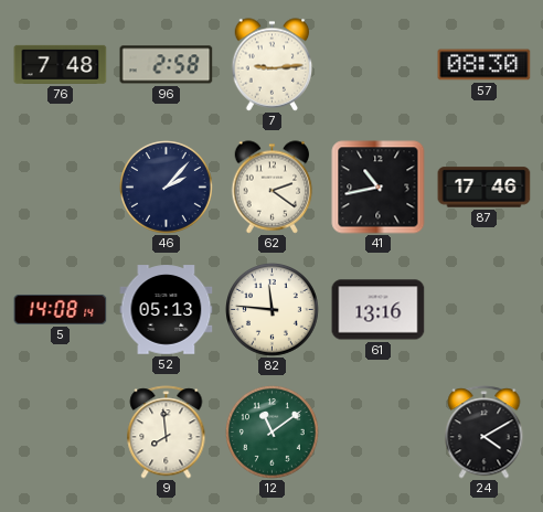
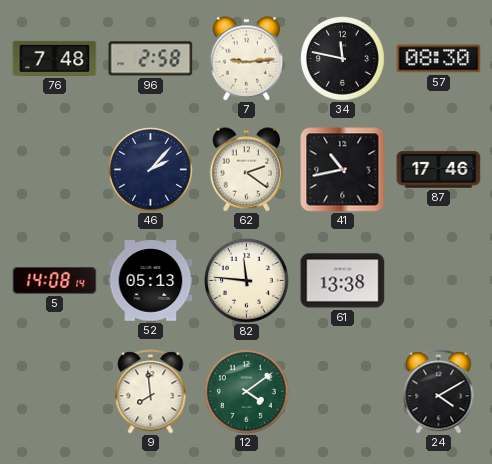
34: none -> 11:47 (343, 59)
61: 13:16 -> 13:38 (343, 281)
12: 11:09 -> 4:09 (247, 392)
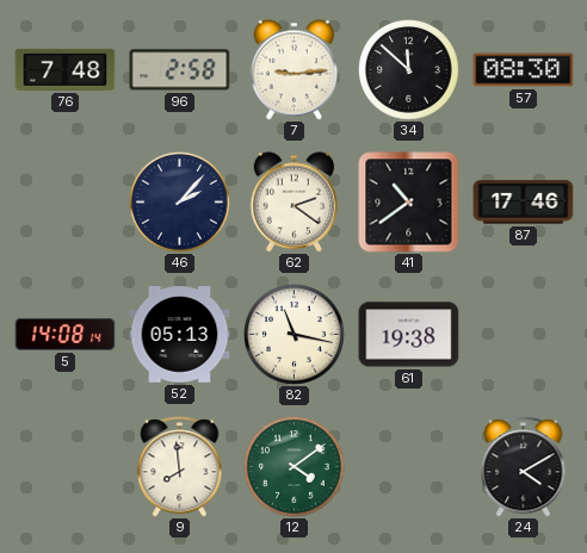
34: 11:47 -> 11:52 (409, 70)
41: 10:43 -> 10:39 (409, 203)
82: 11:46 -> 11:17 (295, 335)
61: 13:38 -> 19:38 (409, 335)
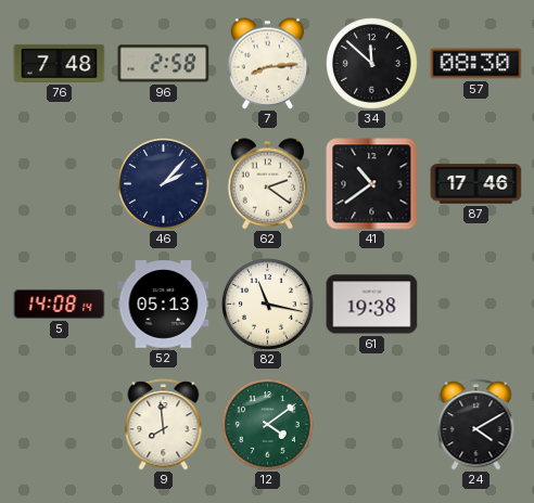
7: 9:14 -> 8:14 (268, 64)
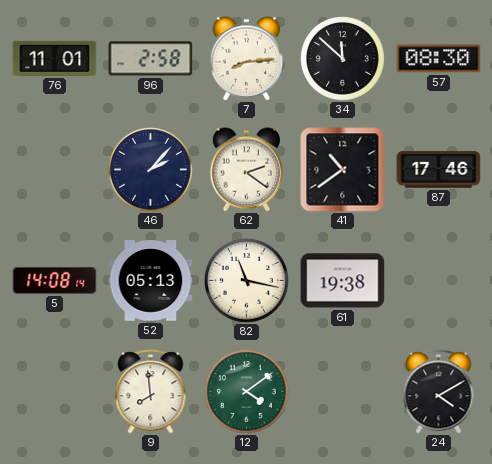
76: 7:48 -> 11:01 (55, 58)
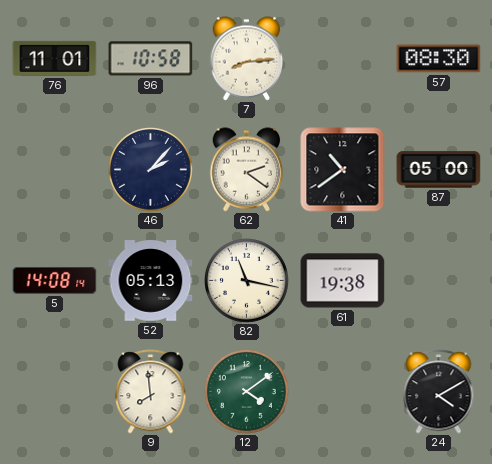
96: 2:58 -> 10:58 (151, 59)
34: 11:52 -> none (343, 59)
87: 17:46 -> 05:00 (439, 170)
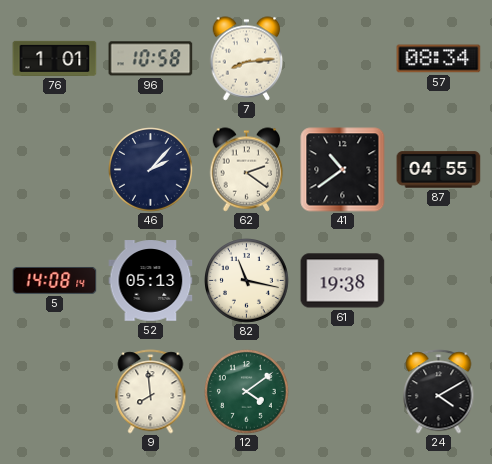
76: 11:01 -> 1:01 (55, 58)
57: 08:30 -> 08:34 (439, 59)
87: 05:00 -> 04:55 (439, 170)
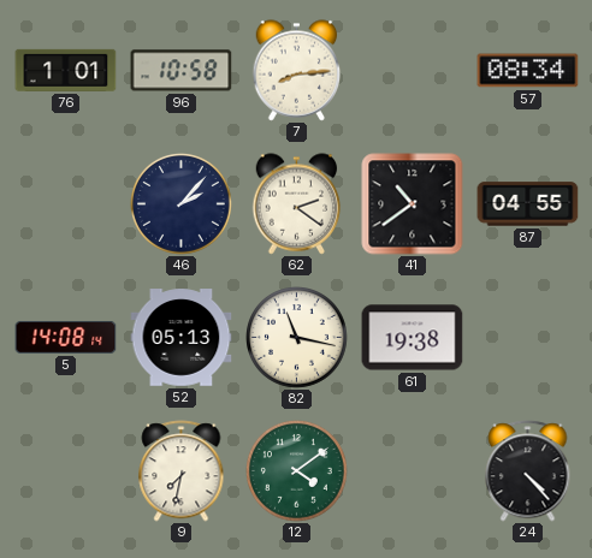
9: 7:59 -> 7:32 (182, 471)
24: 4:10 -> 4:23 (528, 471)
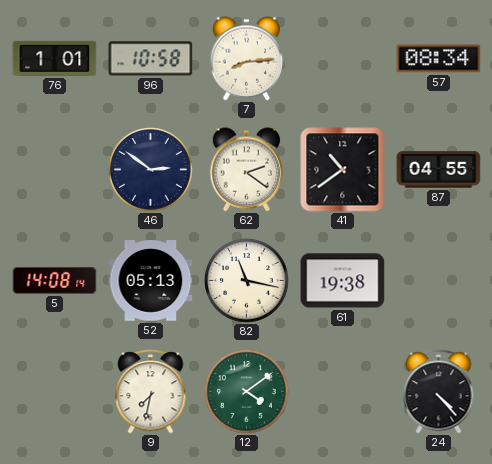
46: 2:07 -> 2:51 (151, 170)
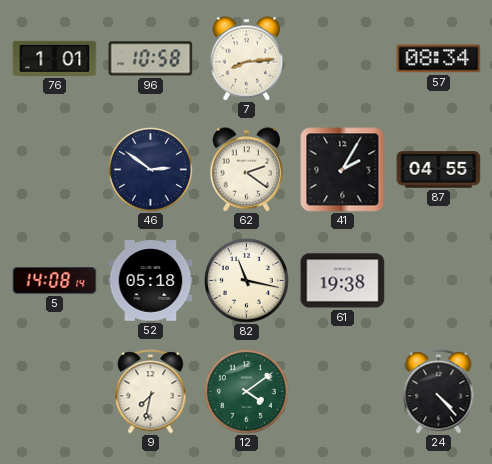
41: 10:39 -> 2:05 (343, 170)
52: 05:13 -> 05:18 (151, 281)
